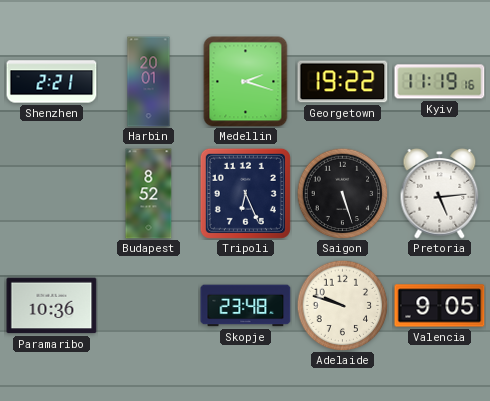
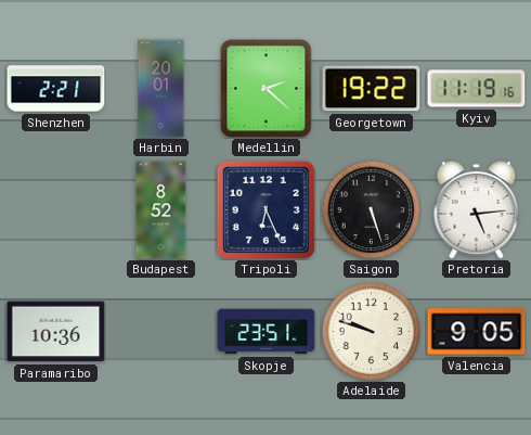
Medellin: 2:18 -> 2:22 (267, 89)
Skopje: 23:48 -> 23:51 (267, 332)
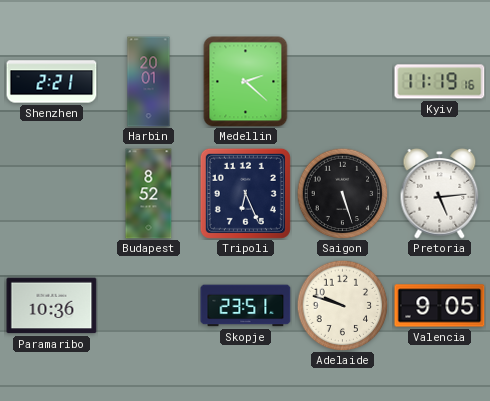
Georgetown: 19:22 -> none (372, 89)
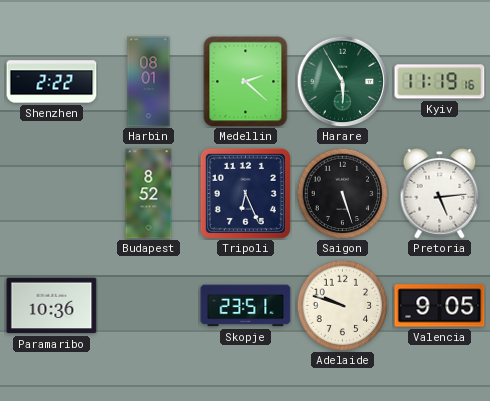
Shenzhen: 2:21 -> 2:22 (52, 82)
Harbin: 20:01 -> 08:01 (149, 82)
Harare: none -> 5:55 (342, 81)
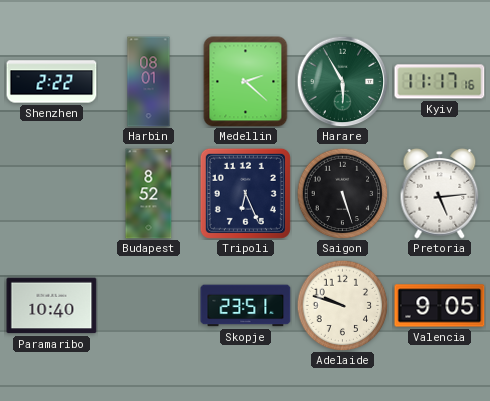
Kyiv: 11:19 -> 11:17 (440, 82)
Paramaribo: 10:36 -> 10:40 (52, 306)
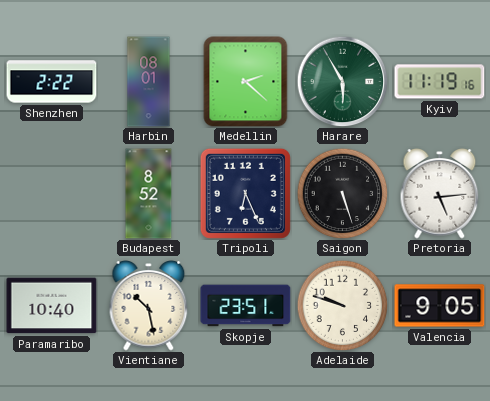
Kyiv: 11:17 -> 11:19 (440, 82)
Vientiane: none -> 10:28 (149, 306)
